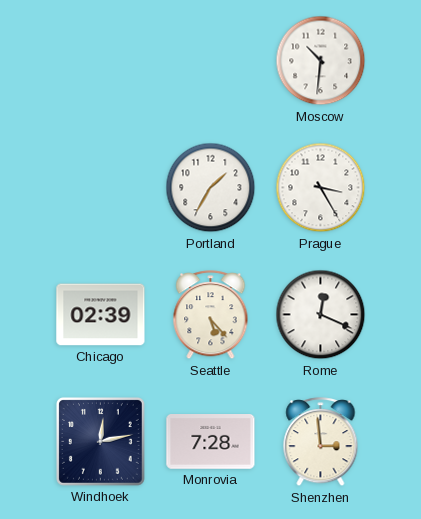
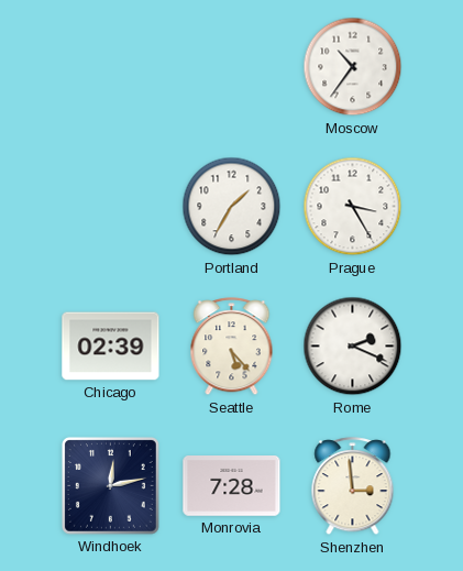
Moscow: 10:31 -> 10:36 (353, 67)
Rome: 12:19 -> 2:19 (353, 347)
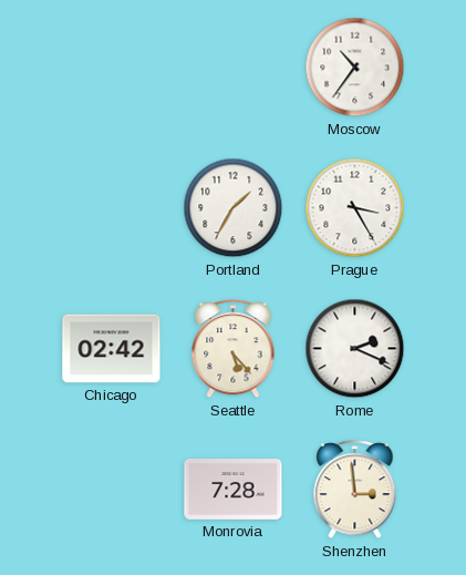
Chicago: 02:39 -> 02:42 (112, 349)
Windhoek: 12:13 -> none (110, 485)
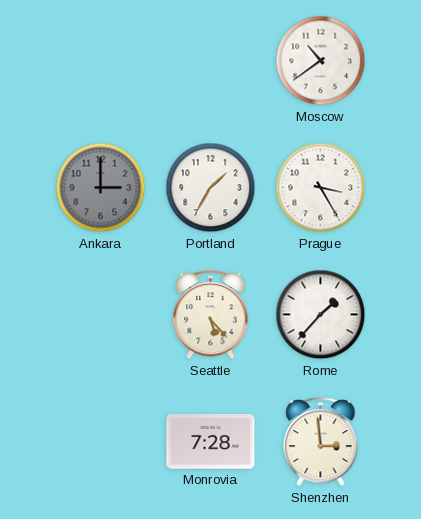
Moscow: 10:36 -> 10:39 (321, 61)
Ankara: none -> 3:00 (101, 188)
Chicago: 02:42 -> none (112, 349)
Rome: 2:19 -> 1:37 (321, 315)
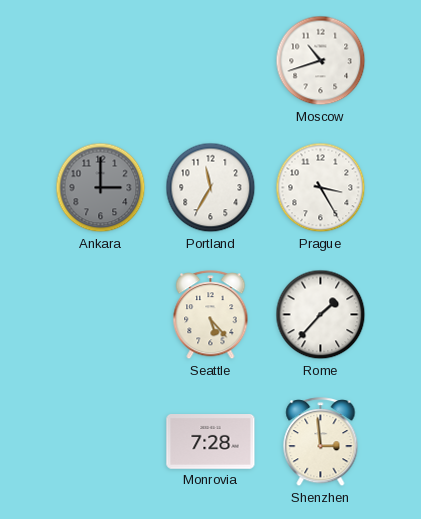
Moscow: 10:39 -> 10:42 (321, 61)
Portland: 1:35 -> 11:35 (211, 188)
